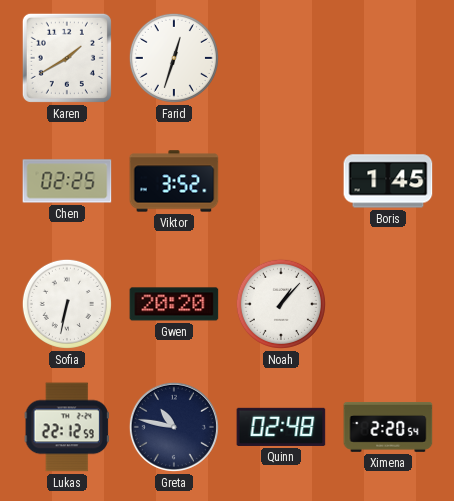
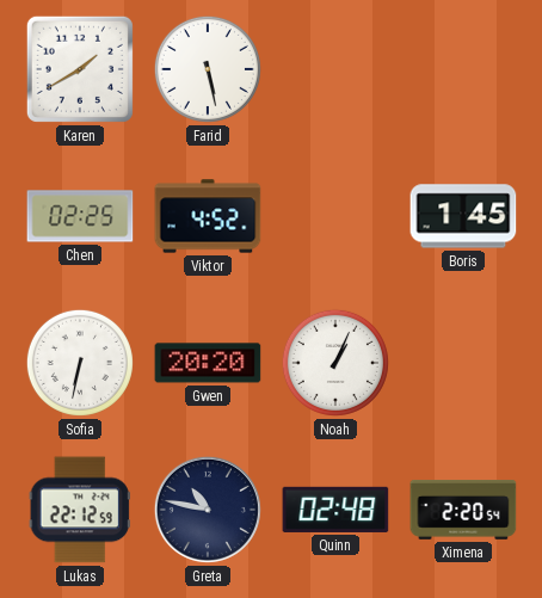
Farid: 12:33 -> 5:28 (208, 69)
Viktor: 3:52 -> 4:52 (208, 216)
Noah: 1:07 -> 1:04 (335, 363)
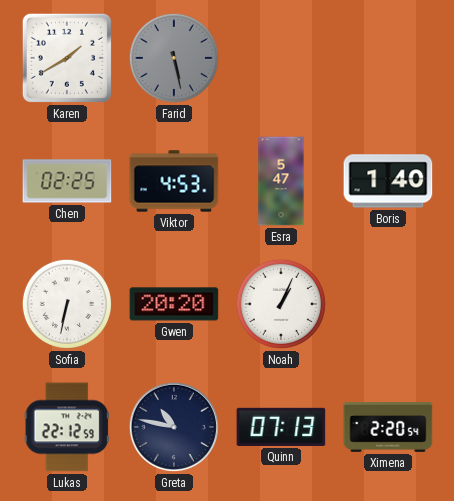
Farid dial: white -> grey (174, 58)
Viktor: 4:52 -> 4:53 (174, 181)
Esra: none -> 5:47 (281, 181)
Boris: 1:45 -> 1:40 (388, 181)
Quinn: 02:48 -> 07:13 (281, 427)
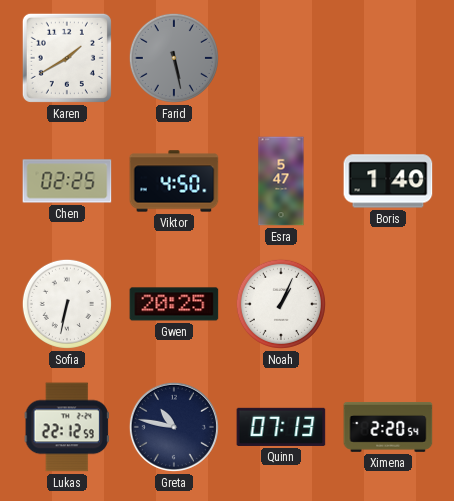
Viktor: 4:53 -> 4:50 (174, 181)
Gwen: 20:20 -> 20:25 (174, 304)
